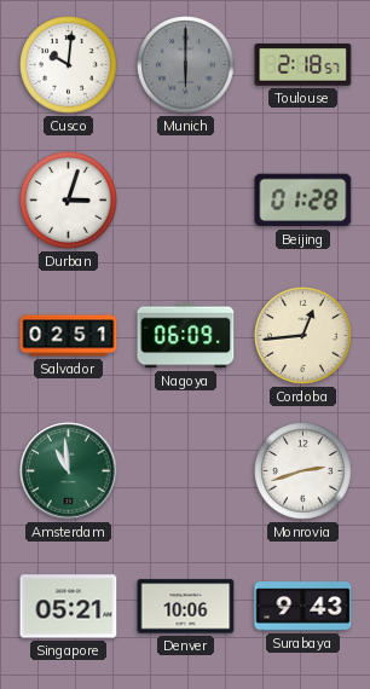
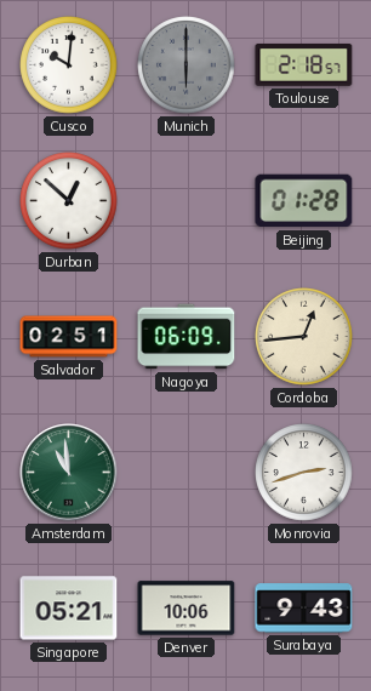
Durban: 3:03 -> 12:52 (69, 201)
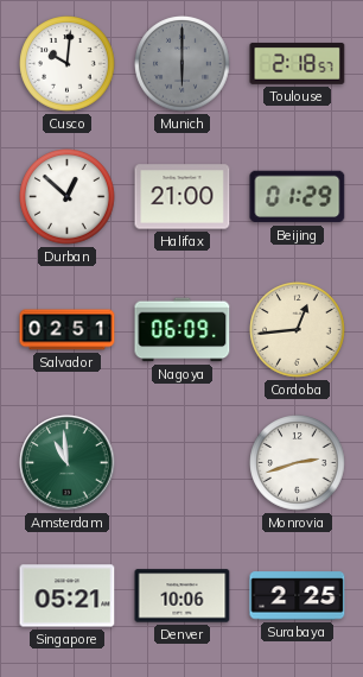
Halifax: none -> 21:00 (183, 197)
Beijing: 01:28 -> 01:29 (298, 197)
Surabaya: 9:43 -> 2:25 (298, 596)
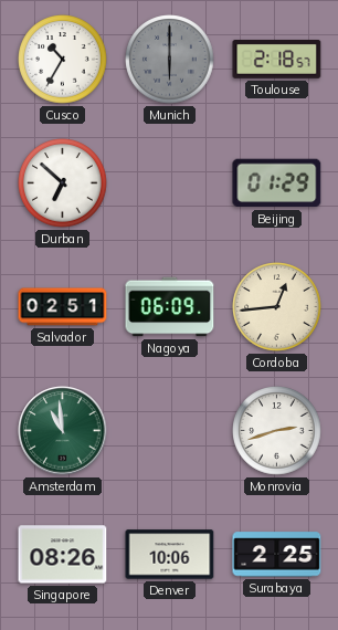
Cusco: 10:01 -> 10:35 (63, 60)
Durban: 12:52 -> 6:52 (63, 183)
Halifax: 21:00 -> none (183, 197)
Singapore: 05:21 -> 08:26 (63, 555)
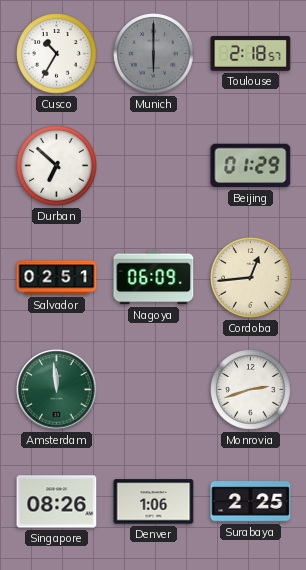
Amsterdam: 10:59 -> 11:59 (57, 390)
Denver: 10:06 -> 1:06 (154, 502)
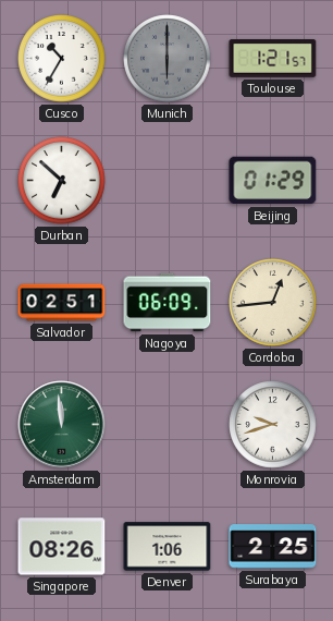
Toulouse: 2:18 -> 1:21 (273, 58)
Monrovia: 2:42 -> 9:42 (273, 425)
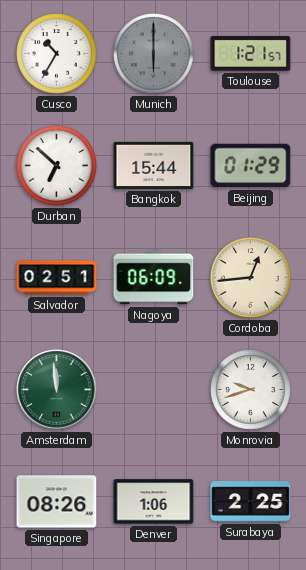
Bangkok: none -> 15:44 (154, 165)
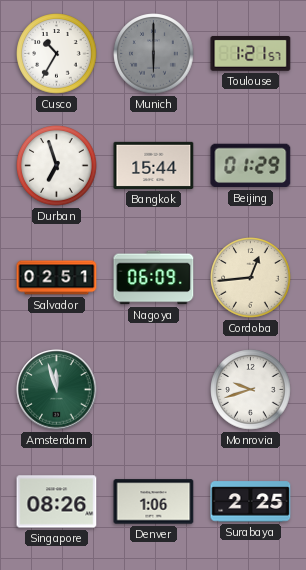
Durban: 6:52 -> 6:57 (57, 166)
Amsterdam: 11:59 -> 11:57 (57, 390)
